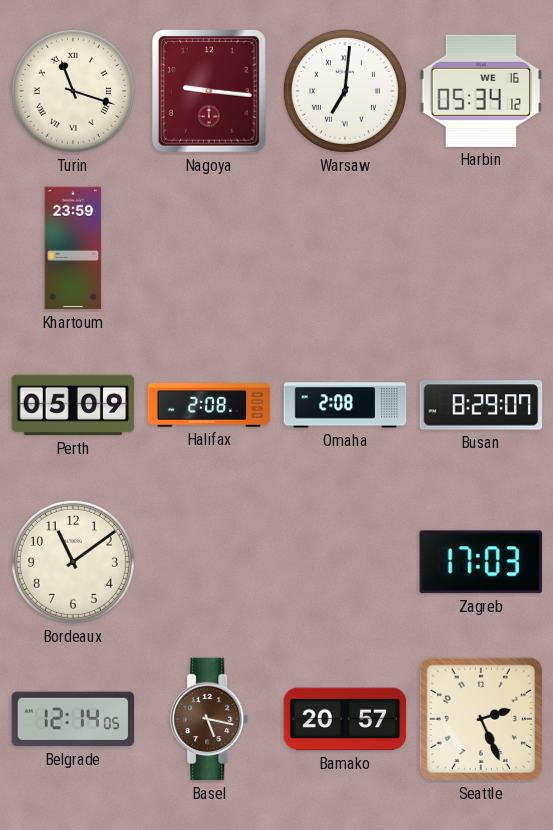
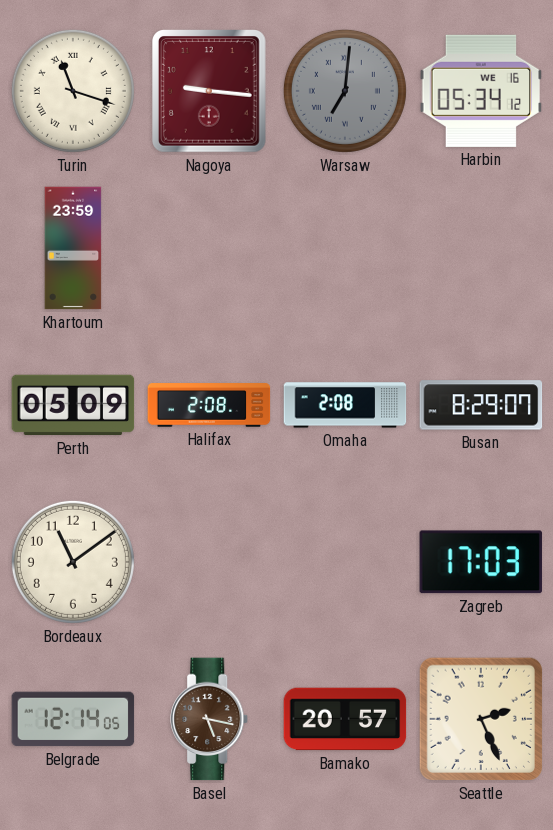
Warsaw dial: white -> grey (345, 91)
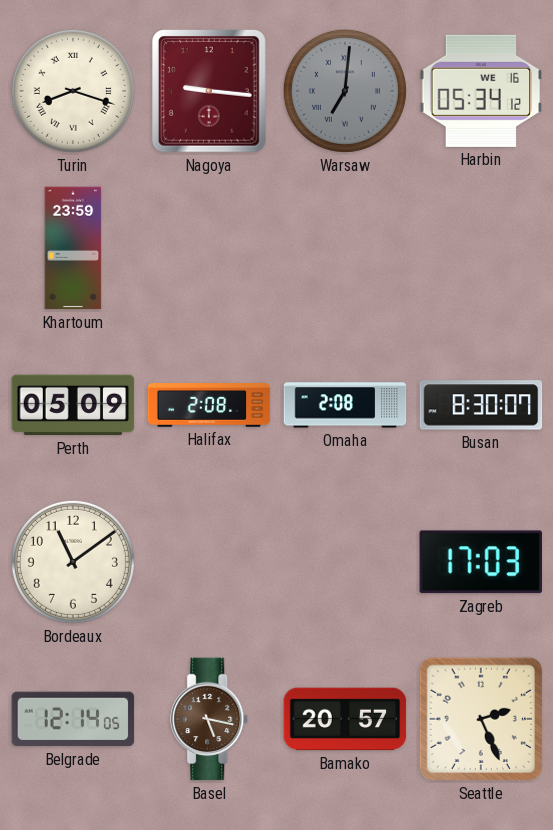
Turin: 11:18 -> 8:18 (73, 91)
Busan: 8:29 -> 8:30 (481, 405)
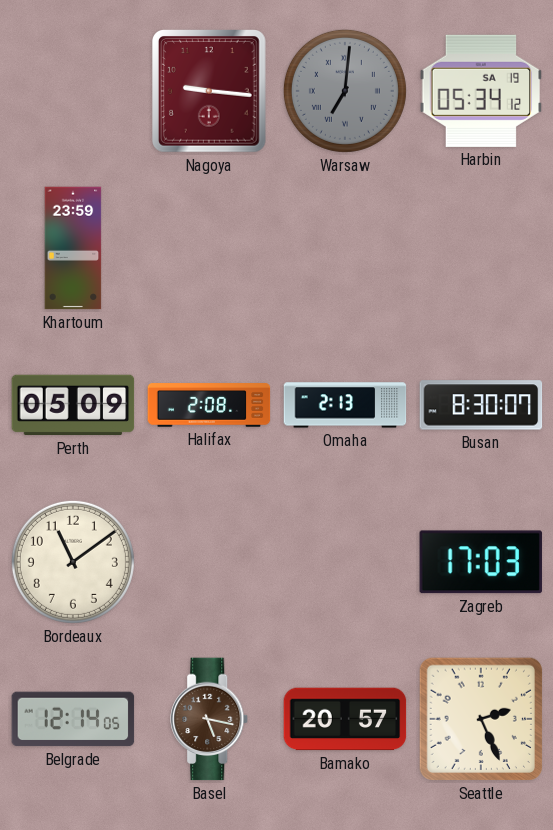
Turin: 8:18 -> none (73, 91)
Harbin date: WE 16 -> SA 19 (481, 91)
Omaha: 2:08 -> 2:13 (345, 405)
